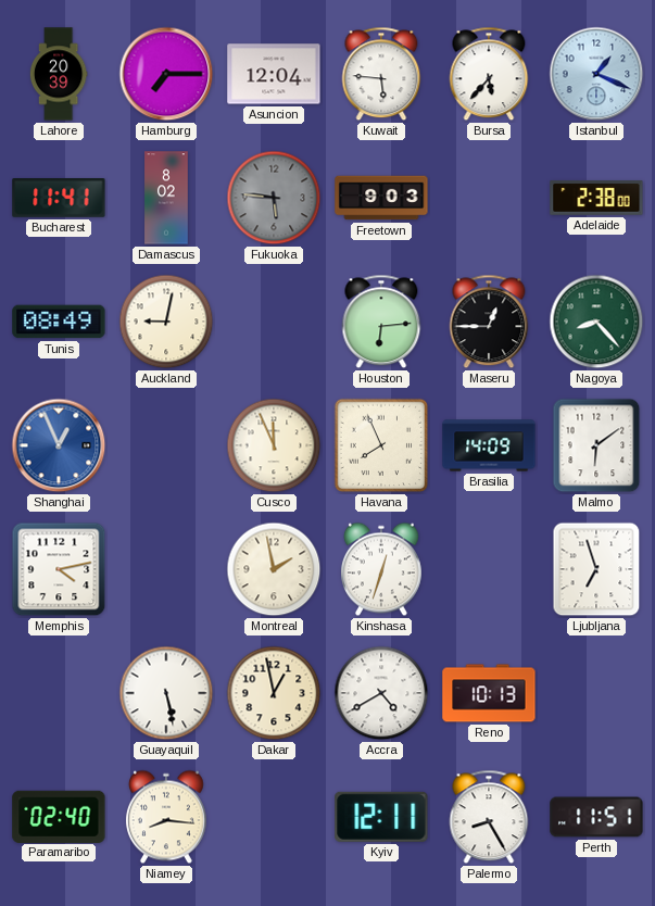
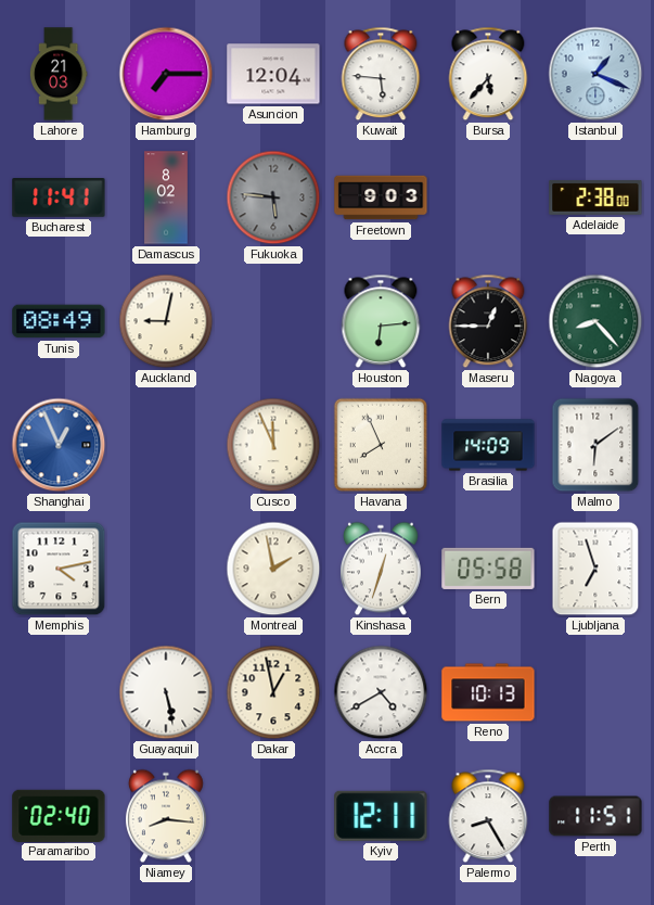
Lahore: 20:39 -> 21:03 (59, 74)
Bern: none -> 05:58 (488, 569)
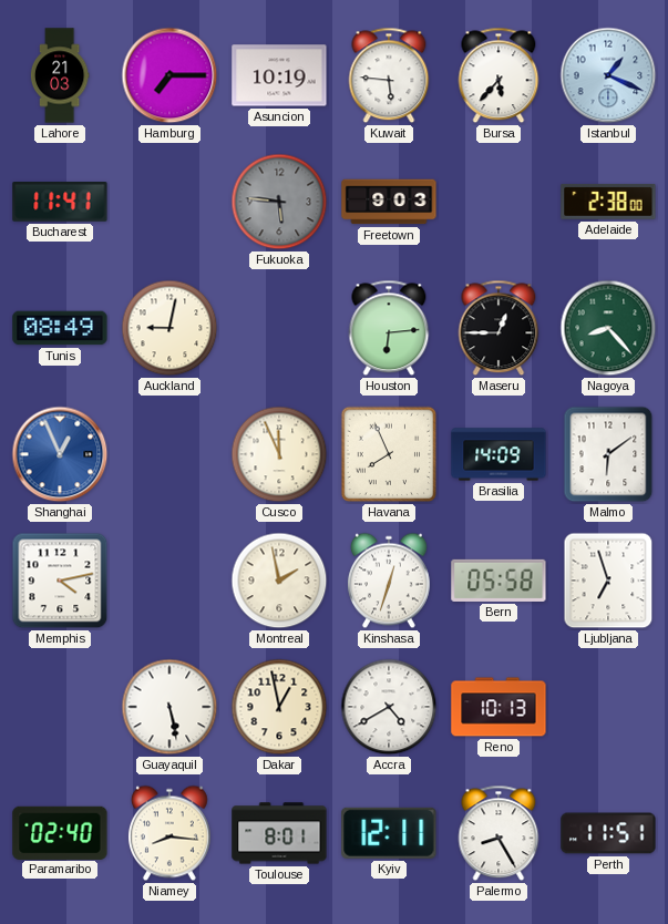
Asuncion: 12:04 -> 10:19 (279, 75)
Damascus: 8:02 -> none (166, 197)
Toulouse: none -> 8:01 (279, 833)
